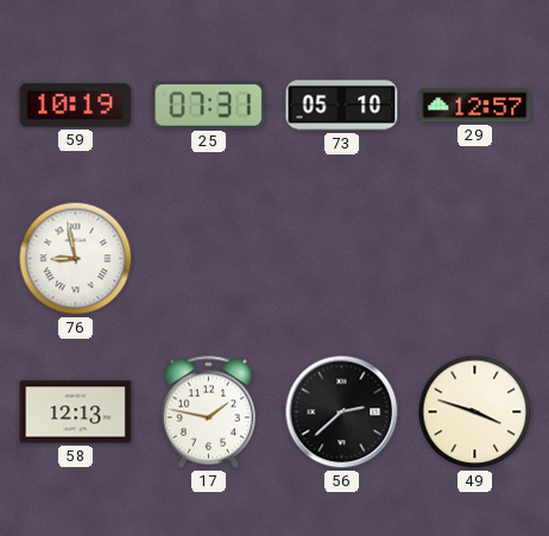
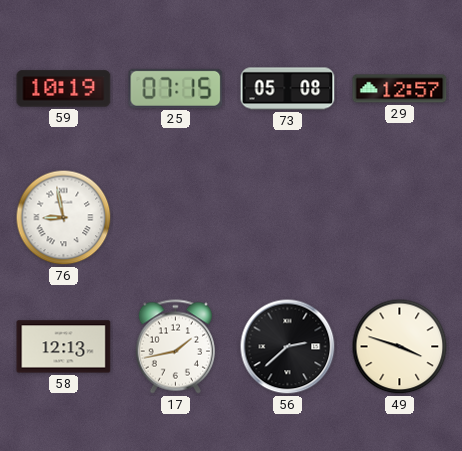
25: 07:31 -> 07:15 (176, 88)
73: 05:10 -> 05:08 (288, 89)
17: 1:47 -> 1:43 (175, 347)
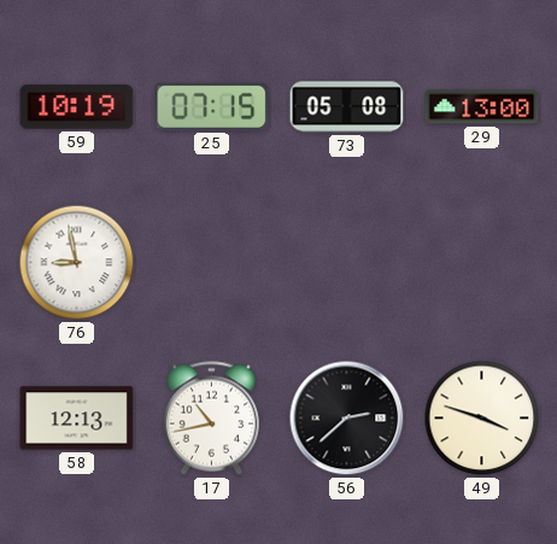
29: 12:57 -> 13:00 (482, 107)
17: 1:43 -> 10:43 (211, 419)
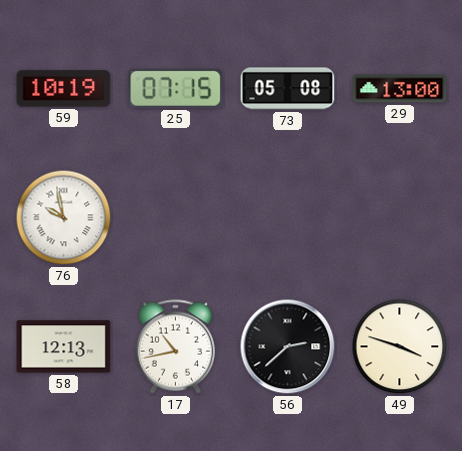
76: 8:58 -> 9:58 (64, 218)
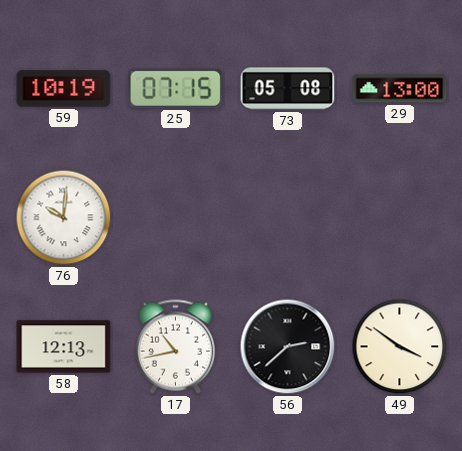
76: 9:58 -> 10:01 (64, 218)
49: 3:48 -> 3:51 (400, 347)
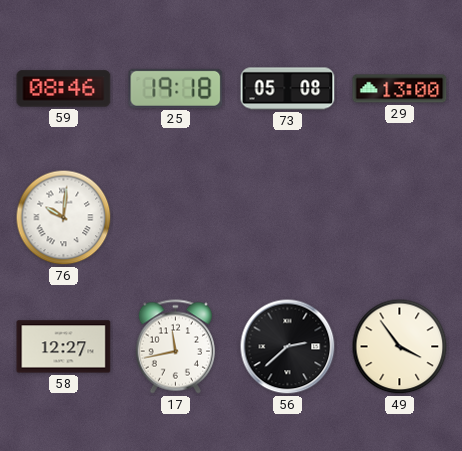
59: 10:19 -> 08:46 (64, 89)
25: 07:15 -> 19:18 (176, 88)
58: 12:13 -> 12:27 (64, 347)
17: 10:43 -> 11:43 (175, 347)
49: 3:51 -> 3:54 (400, 347)
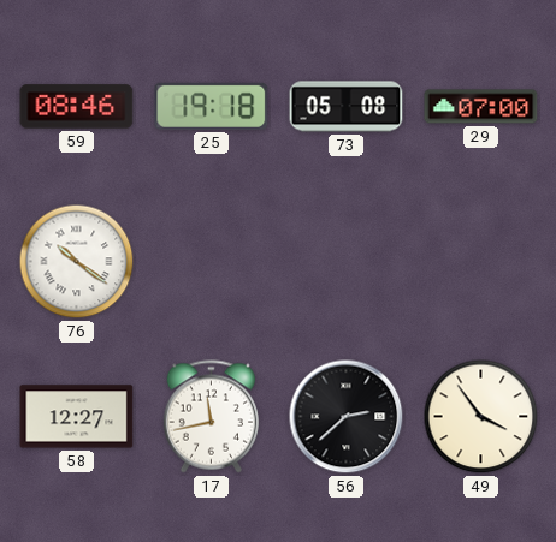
29: 13:00 -> 07:00 (481, 107)
76: 10:01 -> 10:21 (77, 262)
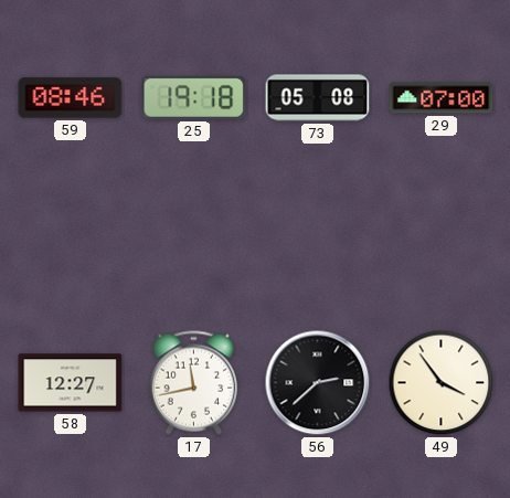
76: 10:21 -> none (77, 262)
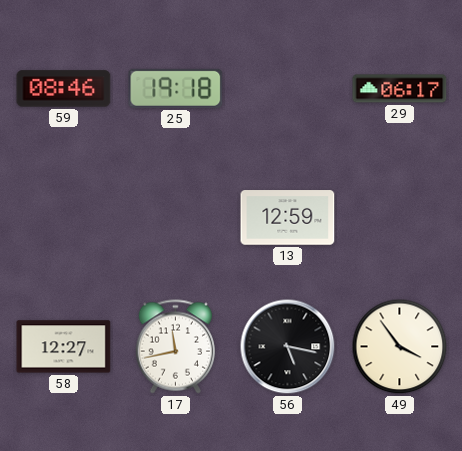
73: 05:08 -> none (318, 98)
29: 07:00 -> 06:17 (400, 89)
13: none -> 12:59 (288, 218)
56: 2:38 -> 5:17 (288, 347)
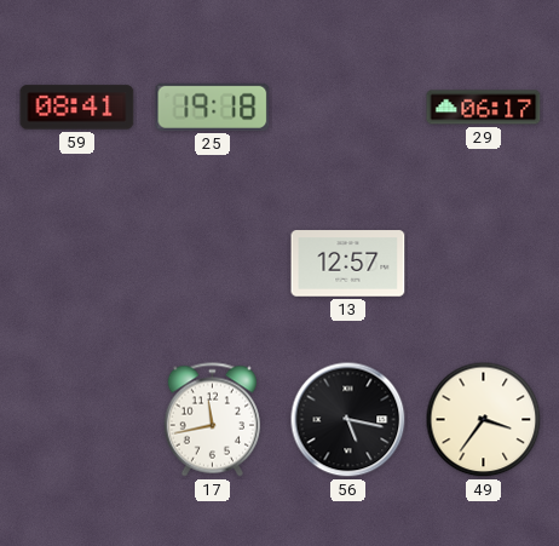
59: 08:46 -> 08:41 (77, 108)
13: 12:59 -> 12:57 (348, 264)
58: 12:27 -> none (64, 347)
49: 3:54 -> 3:36 (484, 420)
